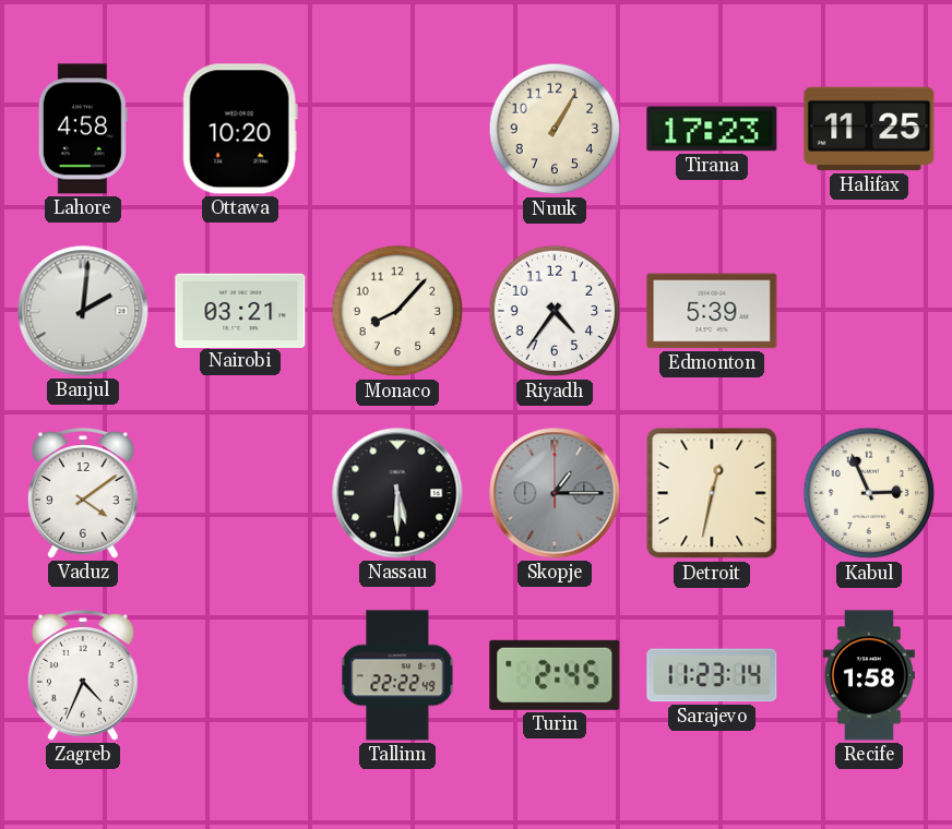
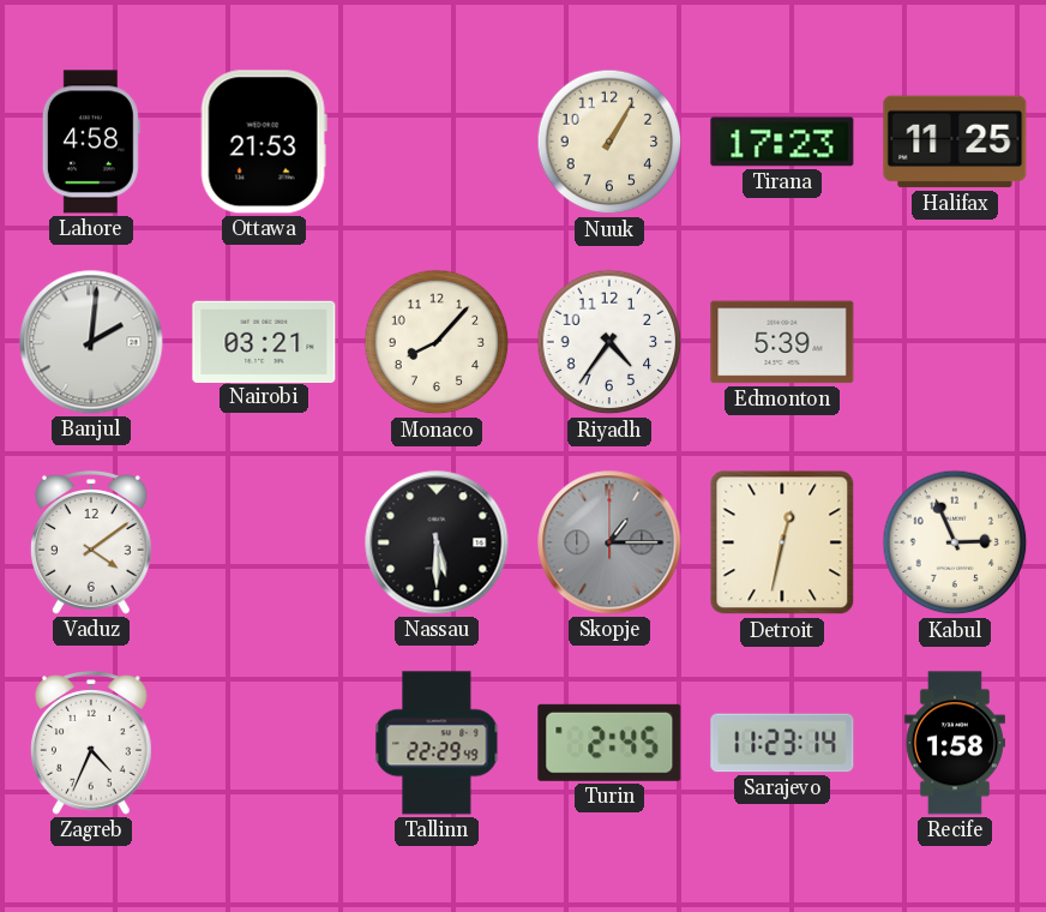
Ottawa: 10:20 -> 21:53 (264, 142)
Tallinn: 22:22 -> 22:29 (437, 743)
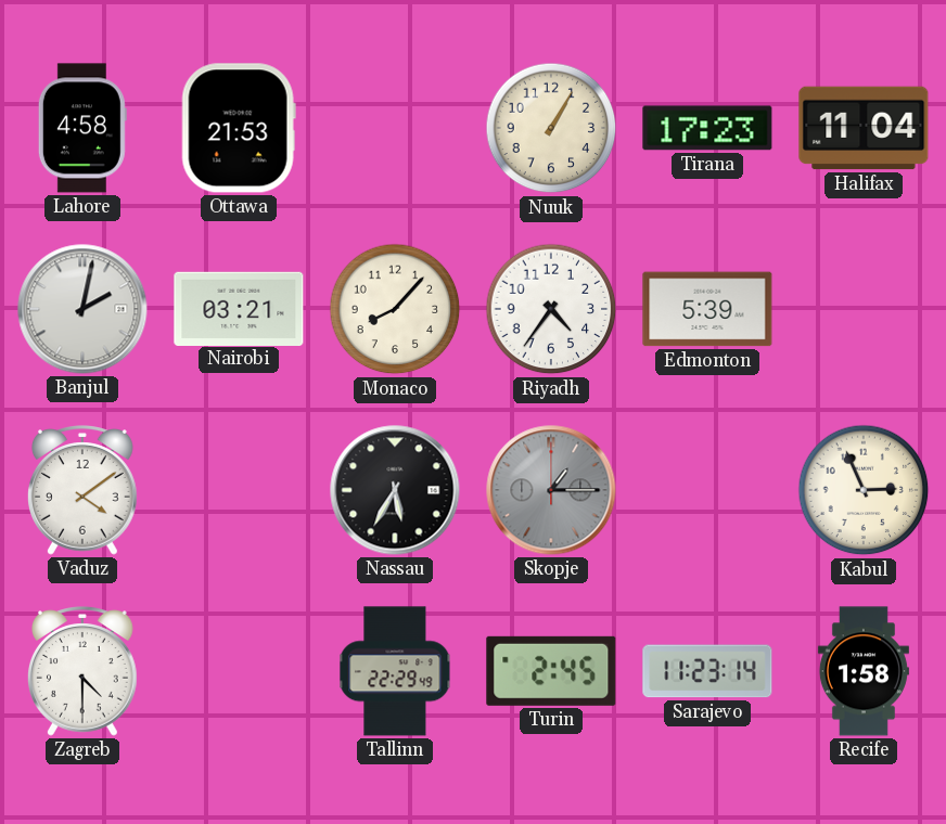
Halifax: 11:25 -> 11:04 (864, 128)
Banjul: 2:01 -> 2:02 (82, 309)
Nassau: 5:30 -> 5:35 (395, 490)
Detroit: 12:32 -> none (782, 542)
Zagreb: 4:34 -> 4:30 (82, 671)
